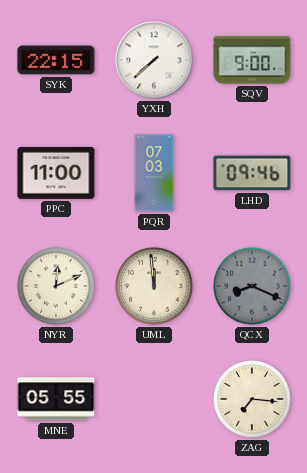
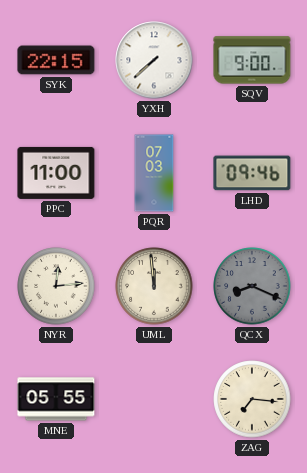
NYR: 12:11 -> 12:14 (56, 286)
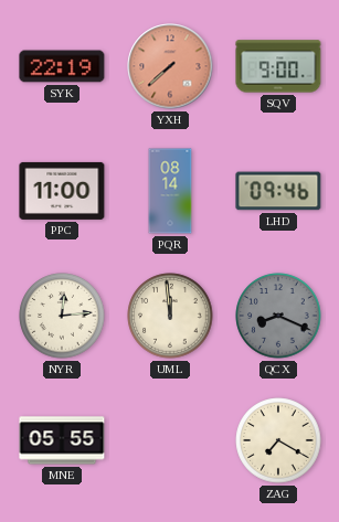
SYK: 22:15 -> 22:19 (62, 66)
YXH dial: white -> salmon (170, 66)
PQR: 07:03 -> 08:14 (170, 191)
ZAG: 7:16 -> 7:20 (278, 440)
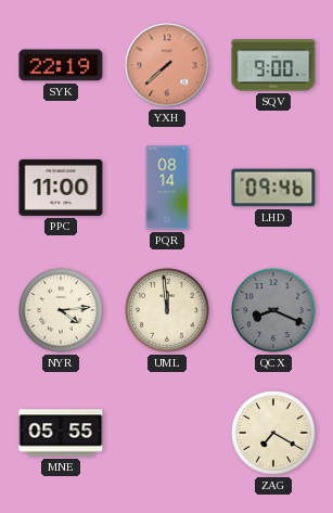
NYR: 12:14 -> 4:14 (61, 310)
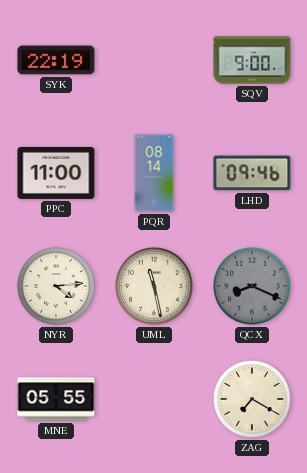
YXH: 7:38 -> none (167, 65)
UML: 11:59 -> 11:28 (154, 286)
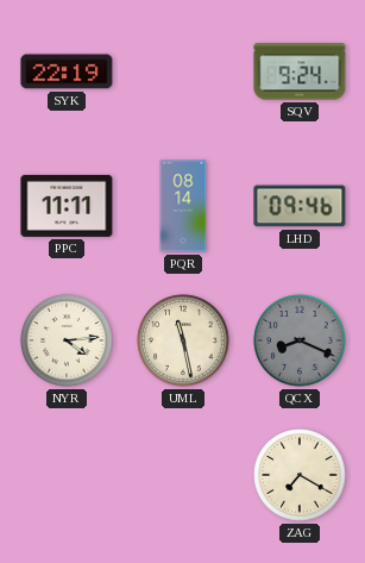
SQV: 9:00 -> 9:24 (300, 71)
PPC: 11:00 -> 11:11 (67, 206)
MNE: 05:55 -> none (56, 399)
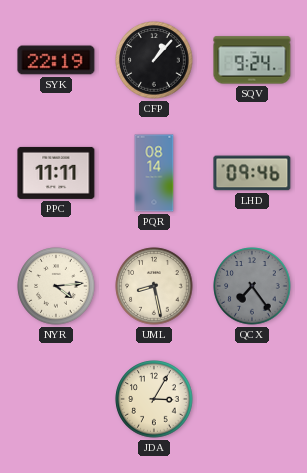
CFP: none -> 1:07 (154, 60)
UML: 11:28 -> 8:28 (154, 286)
QCX: 8:19 -> 7:24 (252, 286)
JDA: none -> 3:05 (154, 399)
ZAG: 7:20 -> none (300, 475)
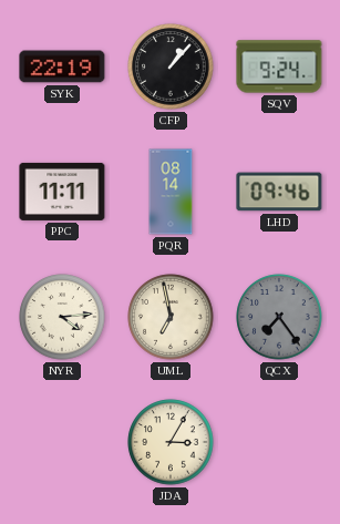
UML: 8:28 -> 6:58 (171, 317)
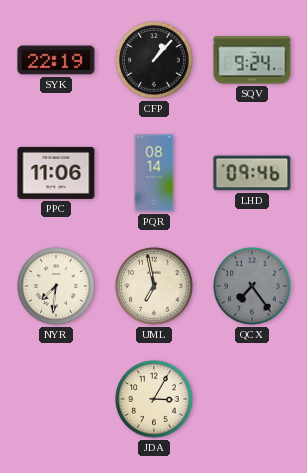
PPC: 11:11 -> 11:06 (56, 173)
NYR: 4:14 -> 7:31 (56, 286)
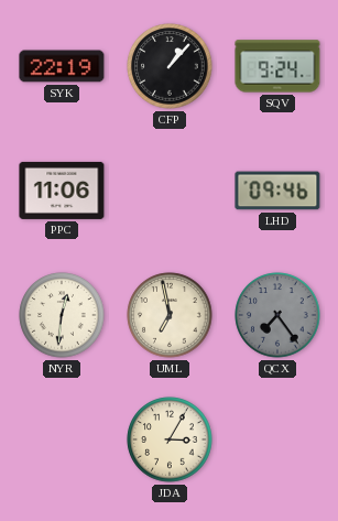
PQR: 08:14 -> none (154, 173)
NYR: 7:31 -> 12:31 (62, 315)
